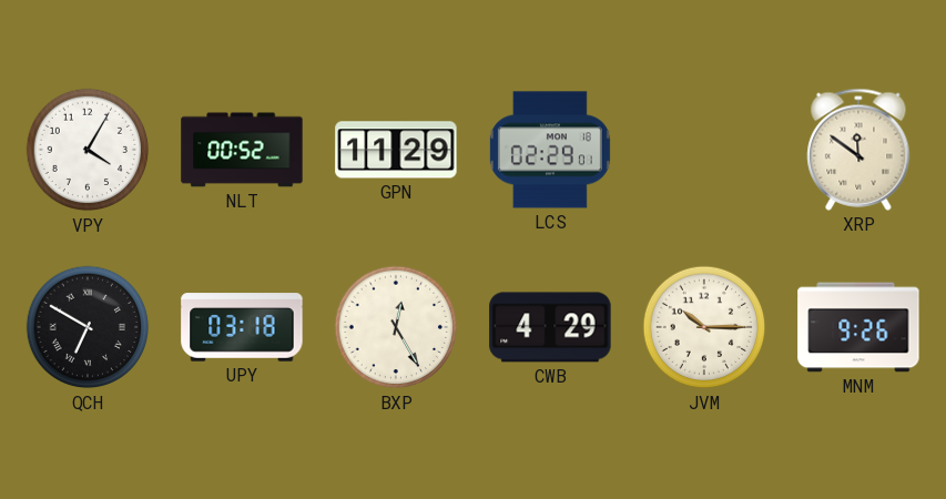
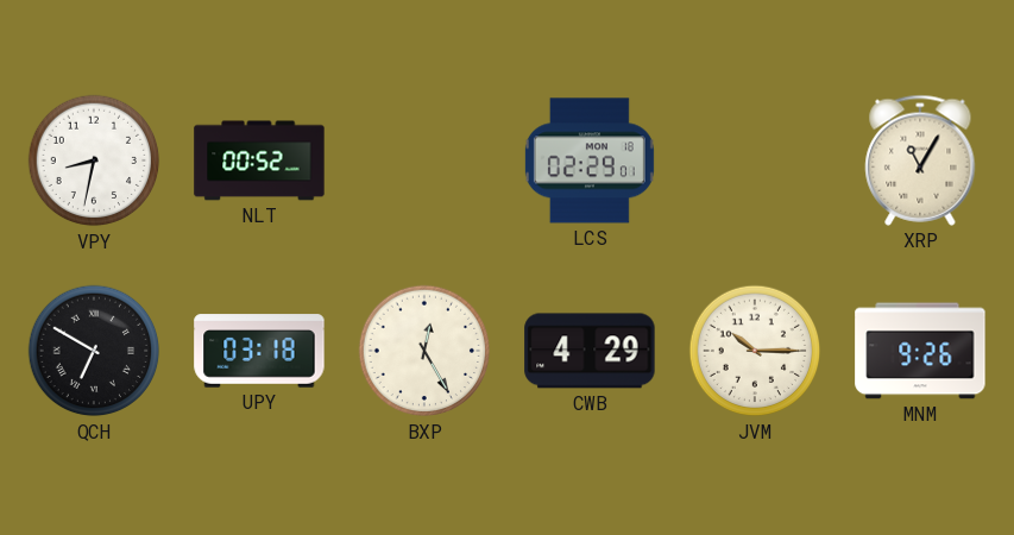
VPY: 4:05 -> 8:32 (94, 160)
GPN: 11:29 -> none (396, 150)
XRP: 11:51 -> 11:05 (920, 160)
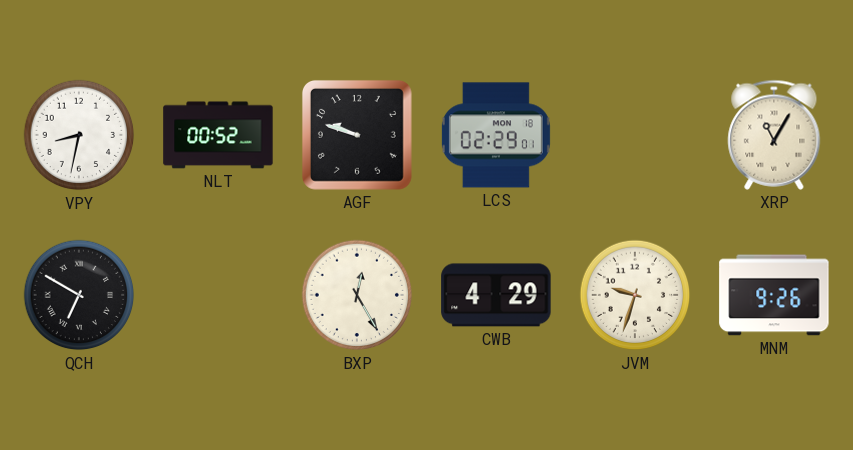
AGF: none -> 9:48 (357, 135)
UPY: 03:18 -> none (259, 351)
JVM: 10:15 -> 9:33 (635, 295)
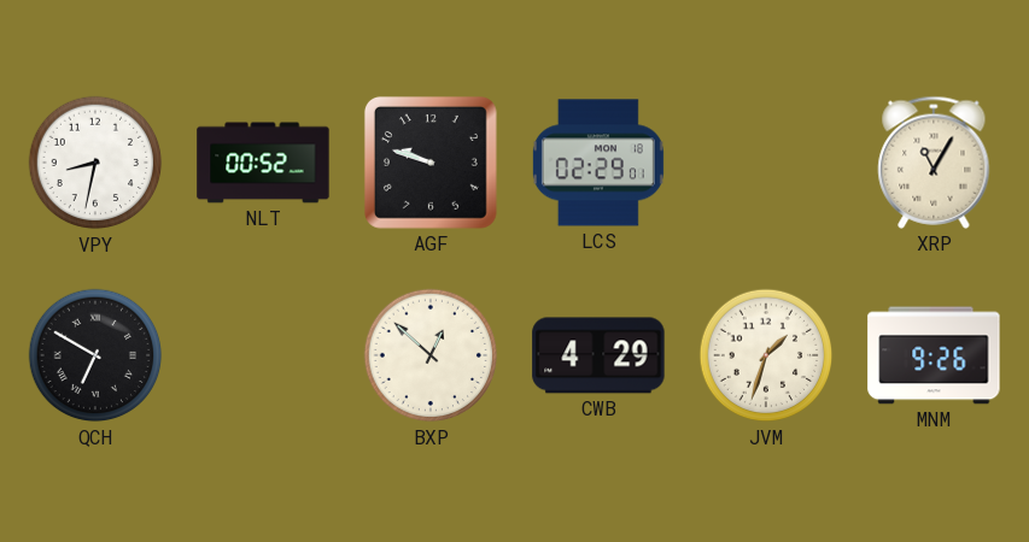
BXP: 12:25 -> 12:52 (431, 355)
JVM: 9:33 -> 1:33 (766, 355)
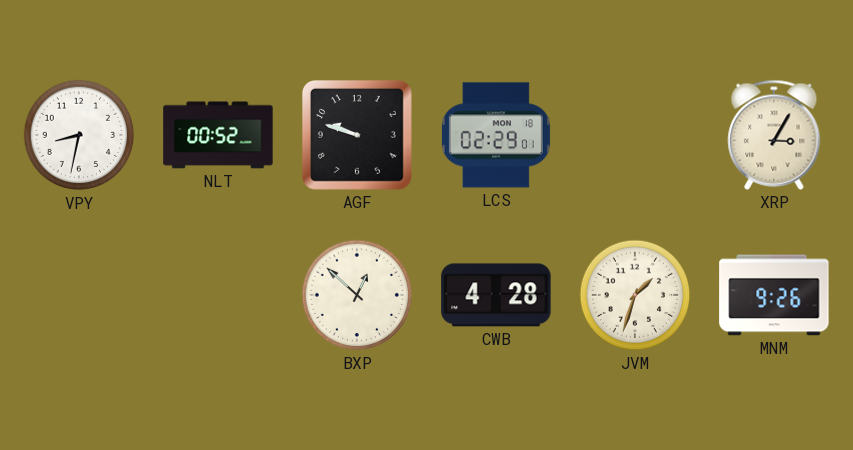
XRP: 11:05 -> 3:05 (774, 135)
QCH: 6:50 -> none (95, 355)
CWB: 4:29 -> 4:28 (496, 295)
